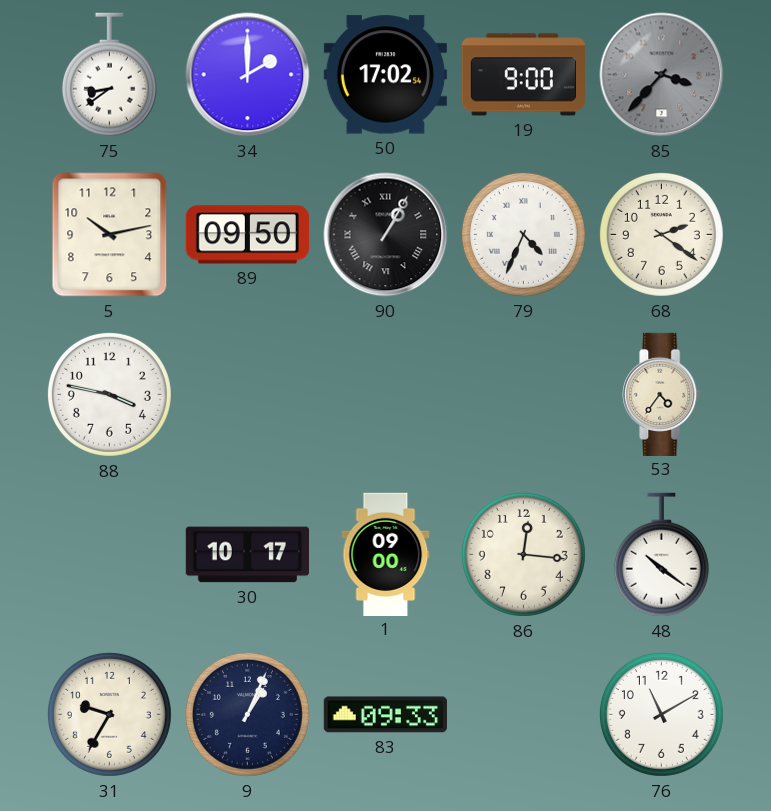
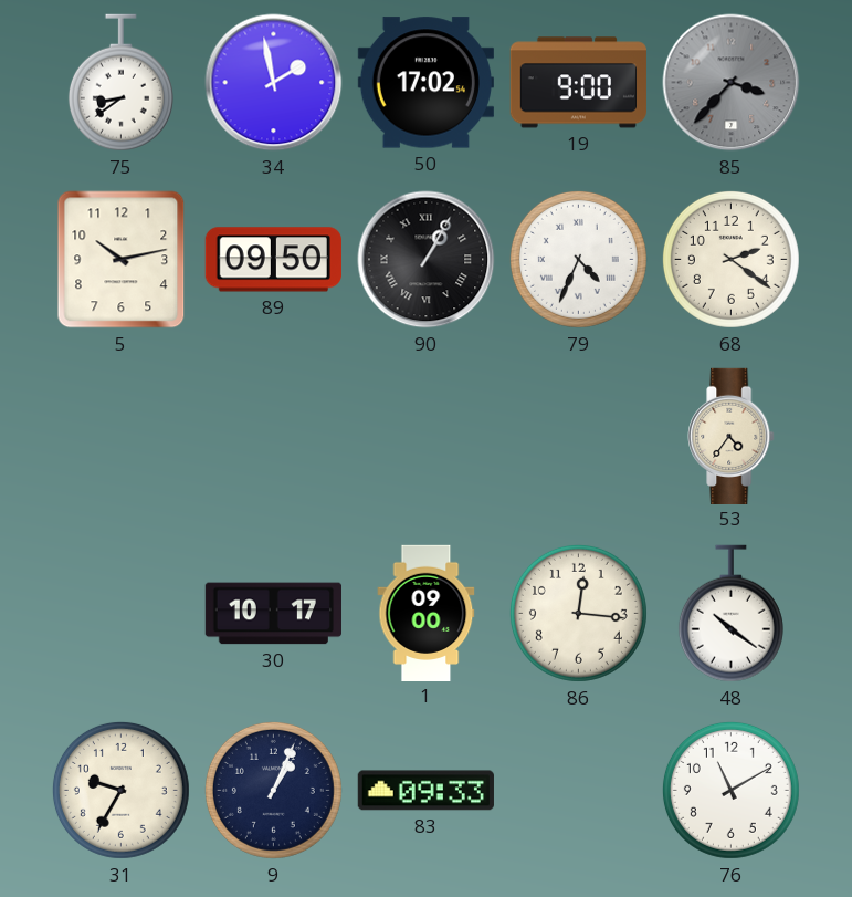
34: 2:00 -> 1:58 (274, 83)
88: 3:47 -> none (109, 394)
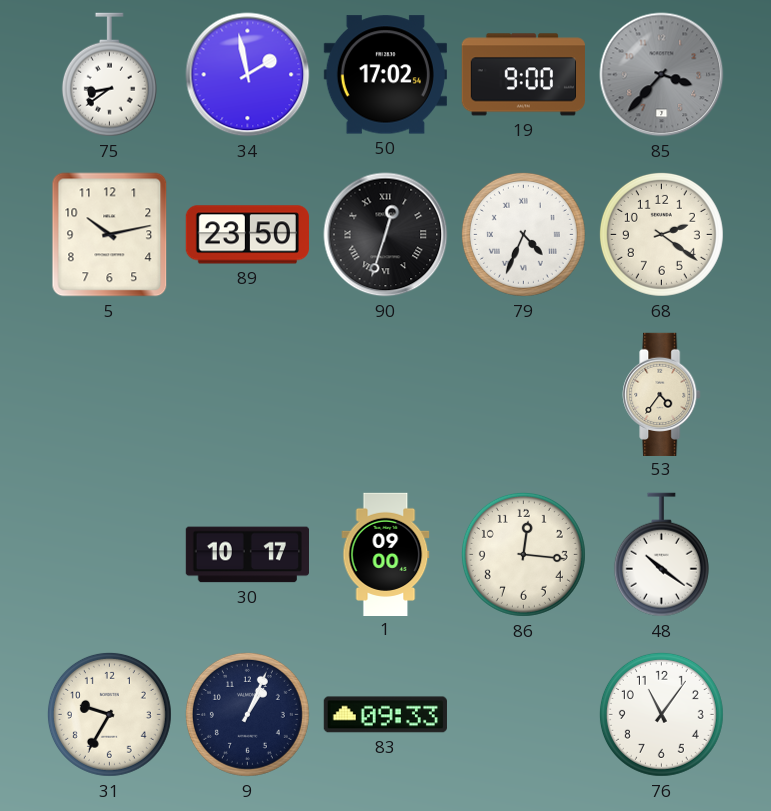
89: 09:50 -> 23:50 (247, 235)
90: 1:05 -> 12:33 (386, 235)
76: 11:10 -> 11:06 (661, 714)
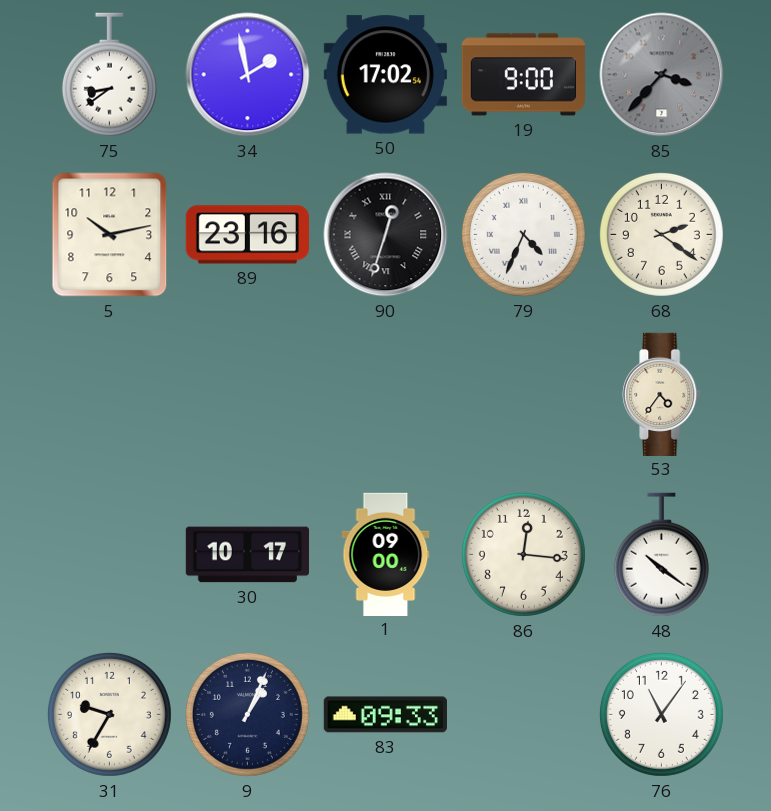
89: 23:50 -> 23:16 (247, 235)
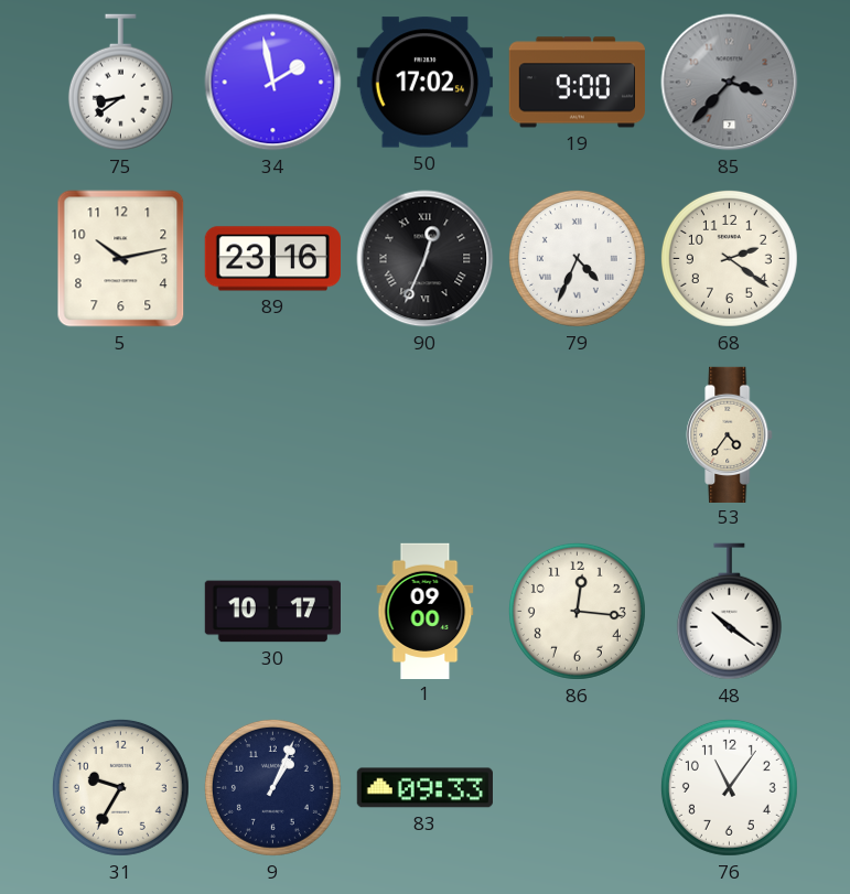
90: 12:33 -> 12:34 (426, 259)
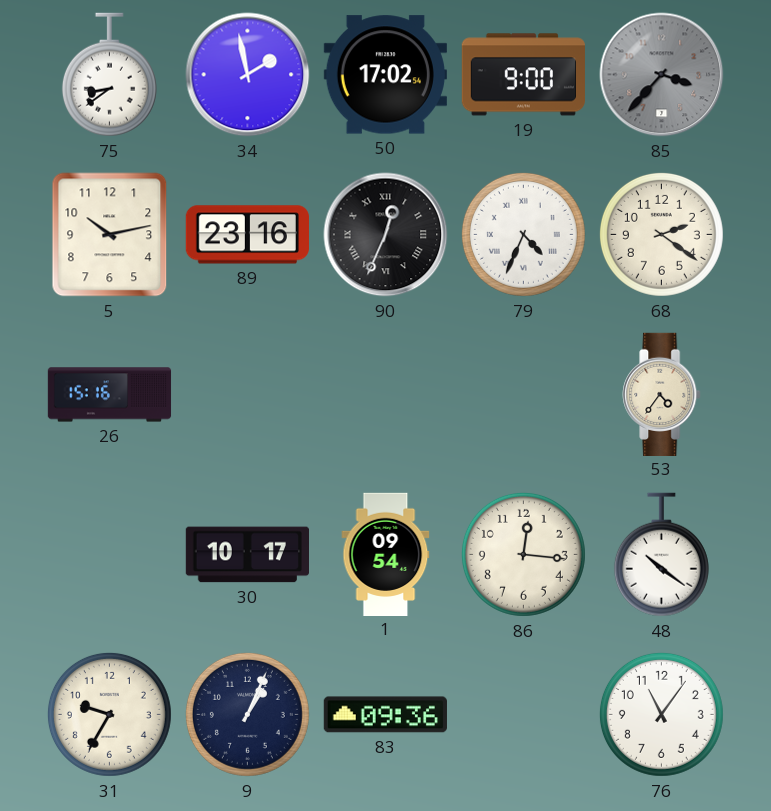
26: none -> 15:16 (110, 395)
1: 09:00 -> 09:54 (386, 554)
83: 09:33 -> 09:36 (385, 715)
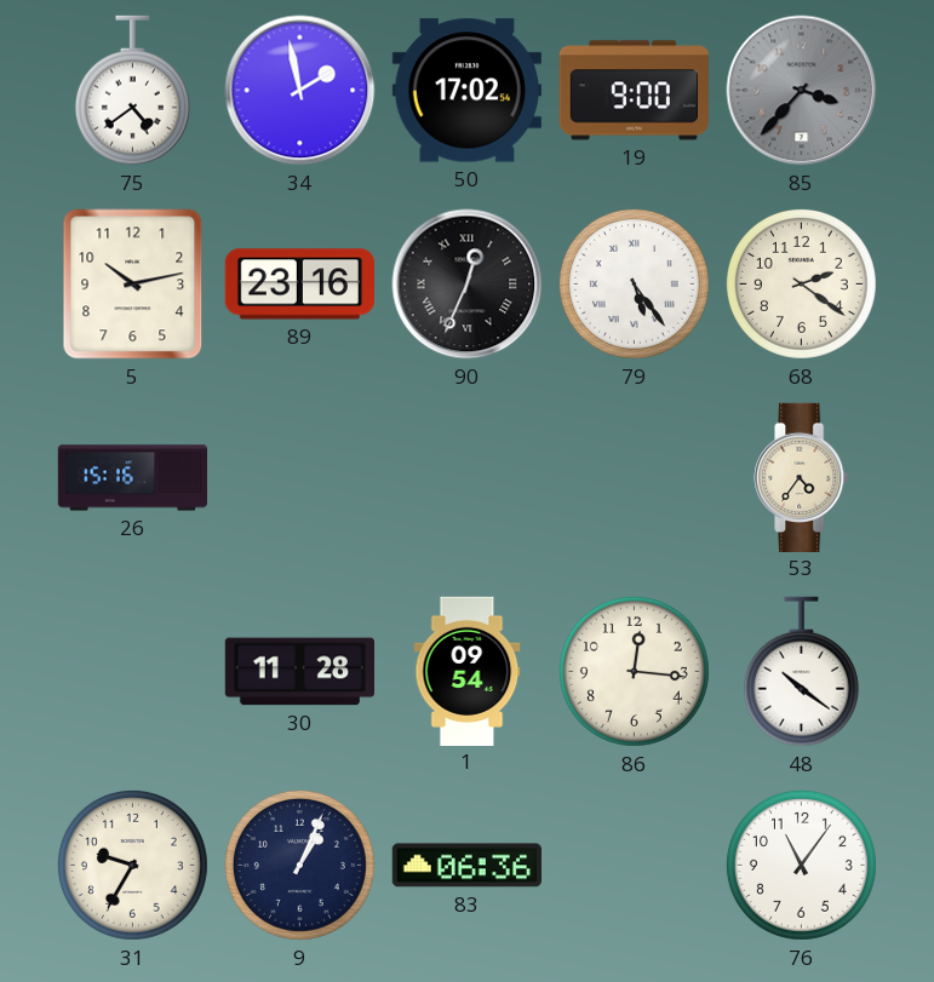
75: 8:39 -> 4:39 (132, 91)
79: 4:34 -> 5:24 (634, 283)
30: 10:17 -> 11:28 (299, 672)
83: 09:36 -> 06:36 (466, 866)
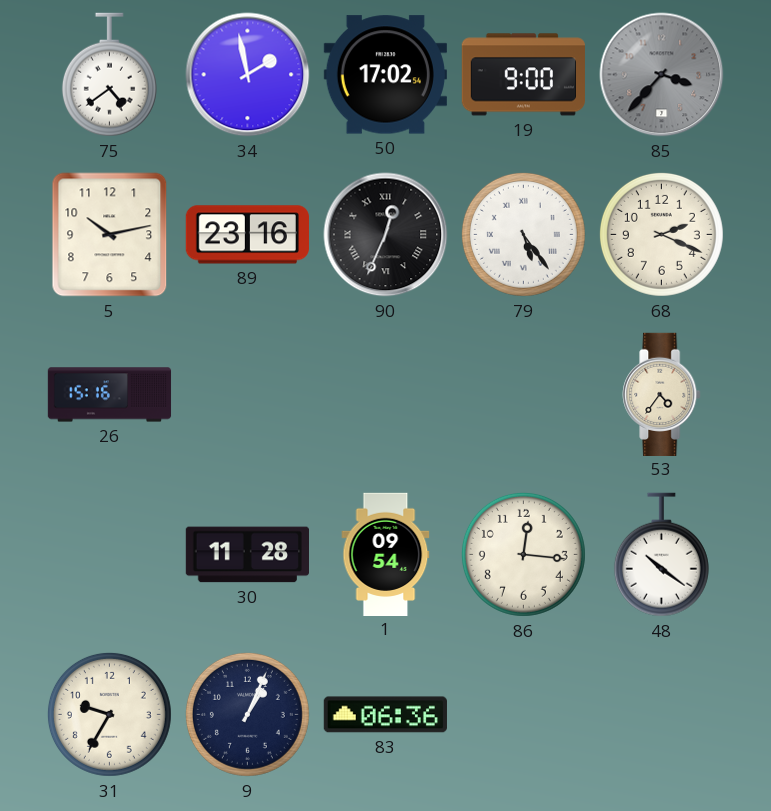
68: 2:21 -> 2:19 (661, 234)
76: 11:06 -> none (801, 865)
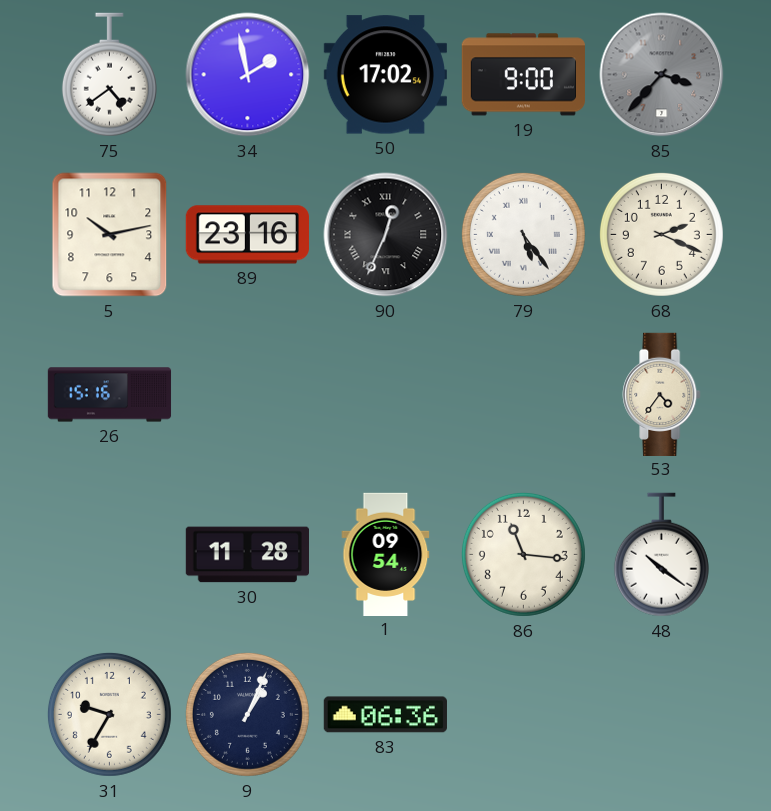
86: 12:16 -> 11:16 (523, 554)
